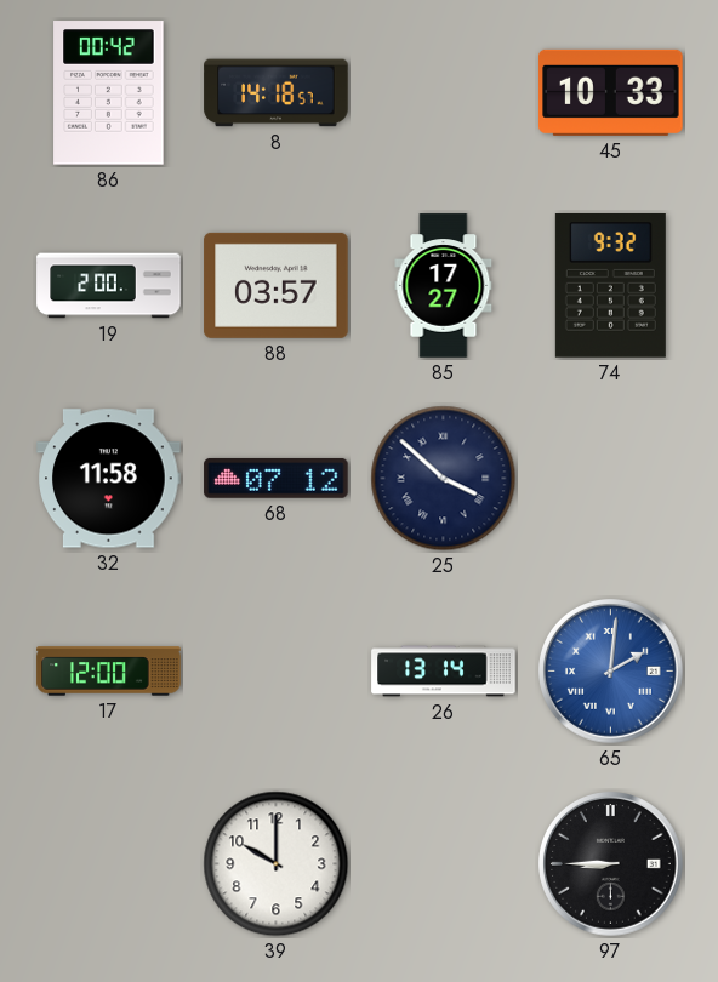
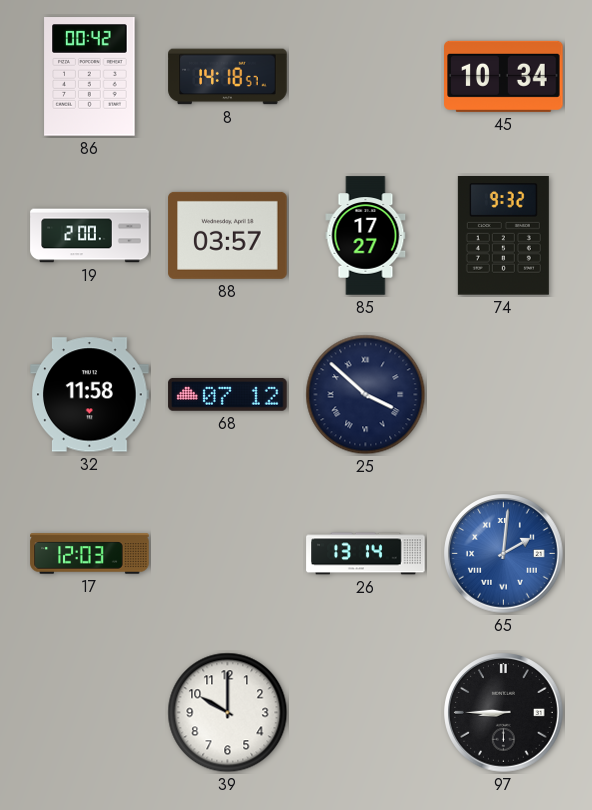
45: 10:33 -> 10:34 (504, 76)
17: 12:00 -> 12:03 (90, 554)
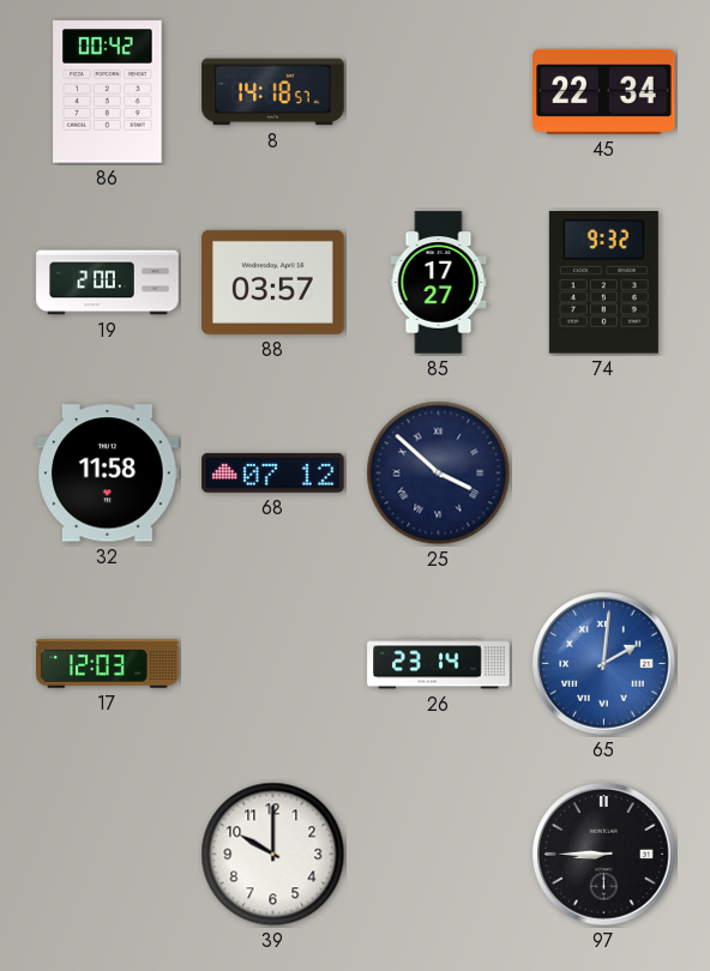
45: 10:34 -> 22:34 (604, 91)
26: 13:14 -> 23:14 (439, 664)
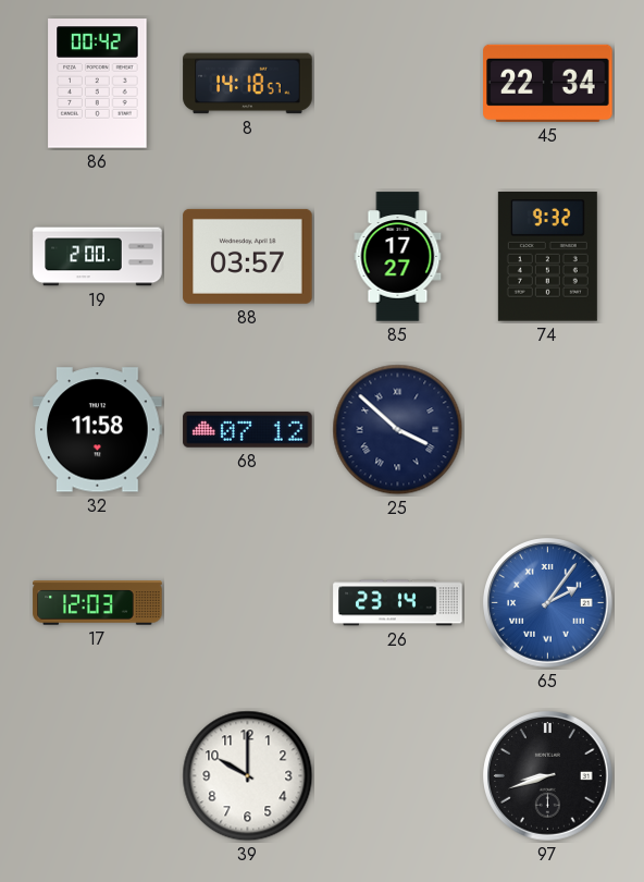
65: 2:01 -> 2:06 (548, 603)
97: 8:45 -> 8:42 (548, 776)
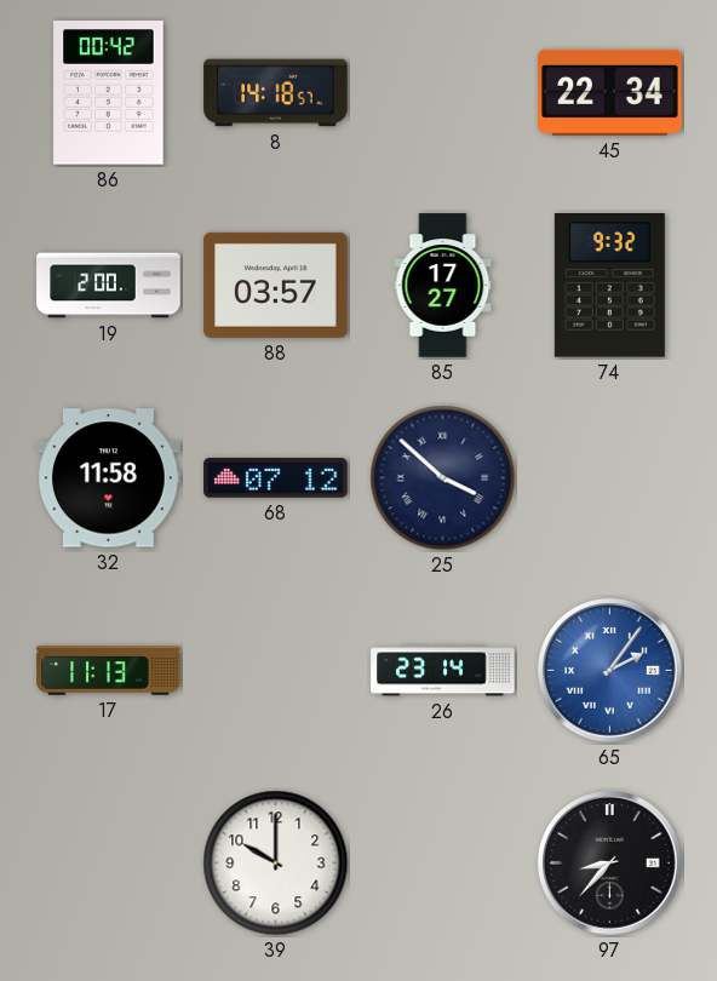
17: 12:03 -> 11:13 (109, 671)
97: 8:42 -> 8:37 (610, 864)
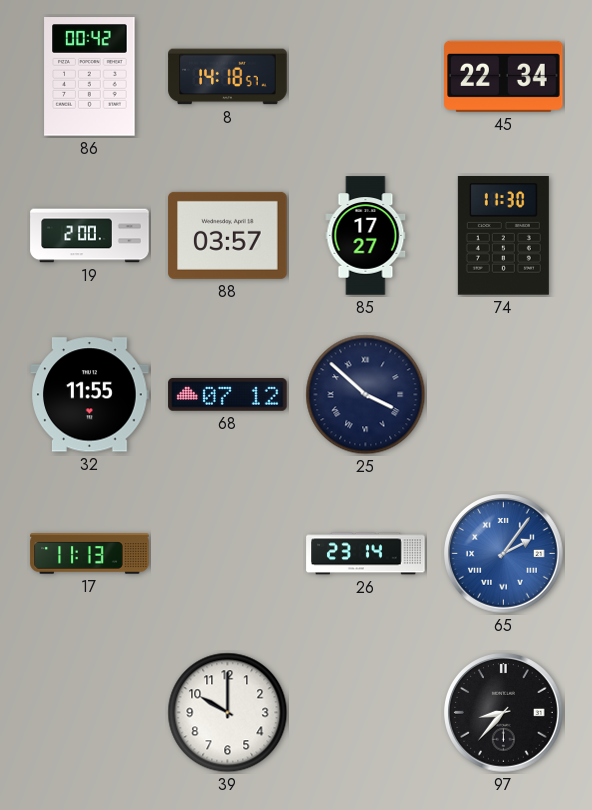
74: 9:32 -> 11:30 (503, 236)
32: 11:58 -> 11:55 (90, 395)
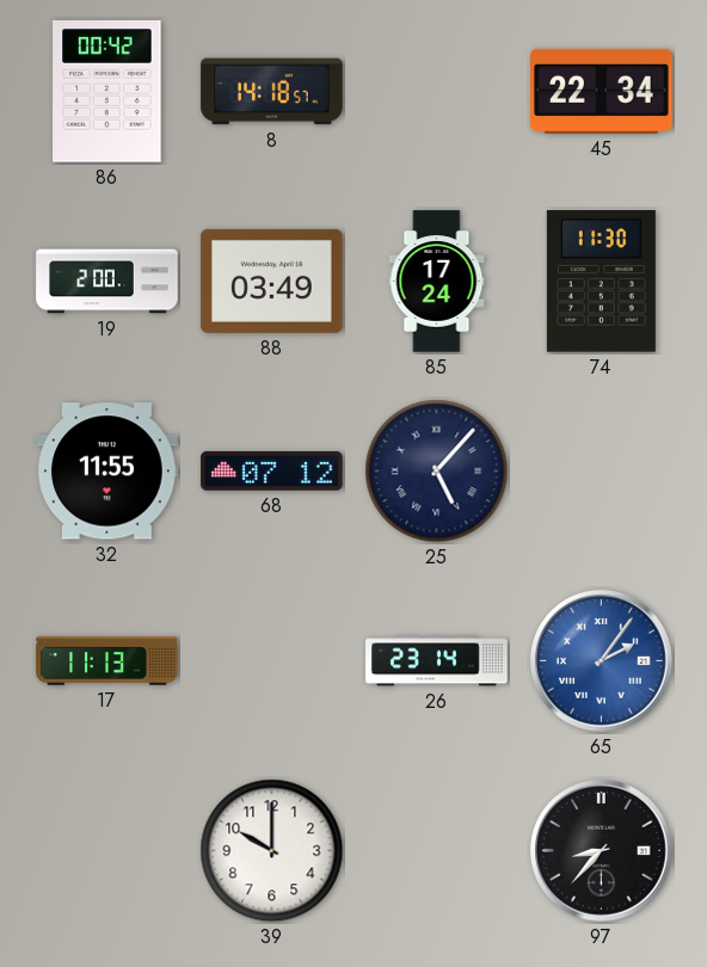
88: 03:57 -> 03:49 (272, 281)
85: 17:27 -> 17:24 (437, 282)
25: 3:52 -> 5:07 (437, 472)
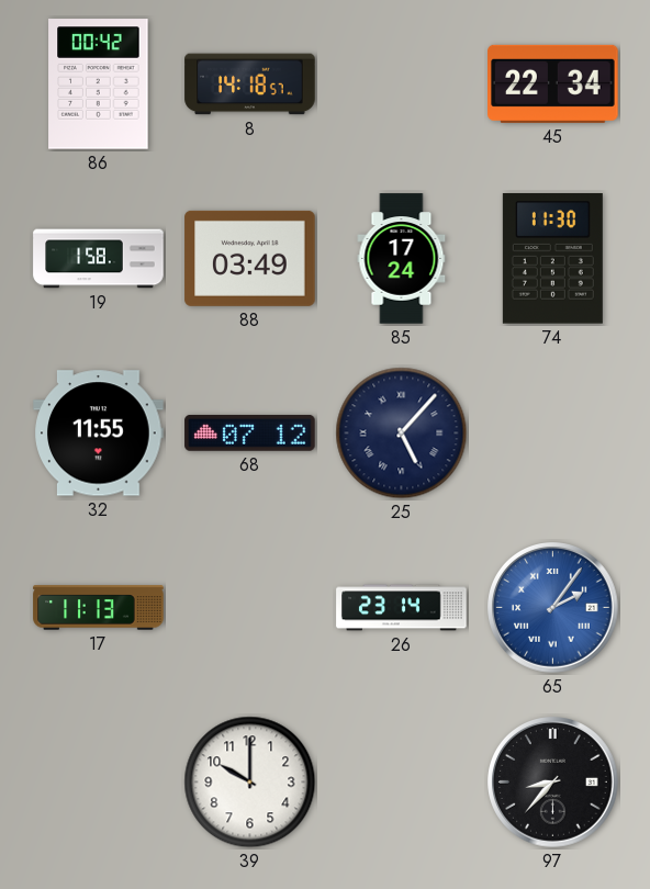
19: 2:00 -> 1:58 (99, 259)
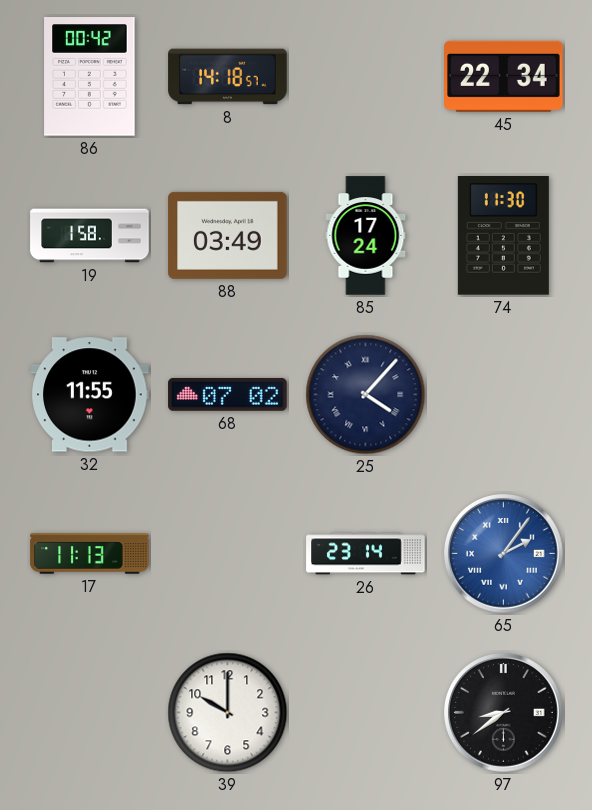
68: 07:12 -> 07:02 (228, 395)
25: 5:07 -> 4:07 (366, 395)
97: 8:37 -> 8:39 (504, 713)
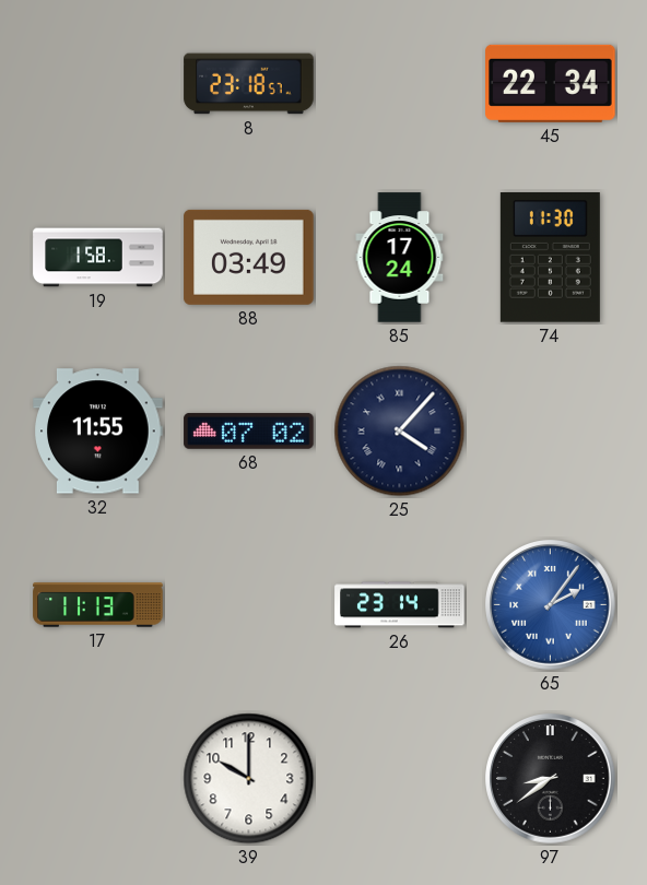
86: 00:42 -> none (90, 77)
8: 14:18 -> 23:18 (249, 84)
